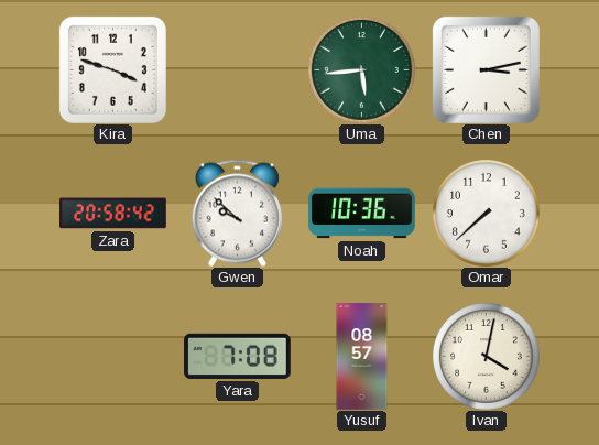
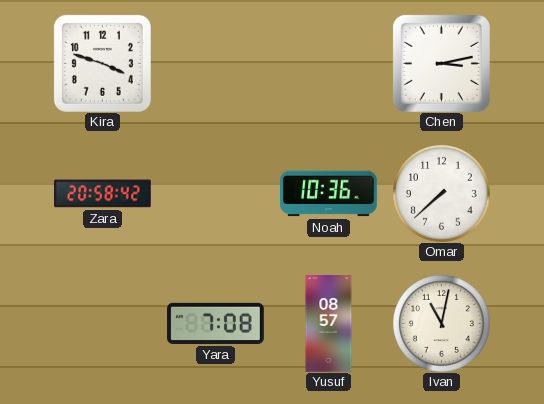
Uma: 5:44 -> none (362, 70)
Gwen: 9:52 -> none (237, 213)
Ivan: 4:02 -> 11:02 (442, 324)
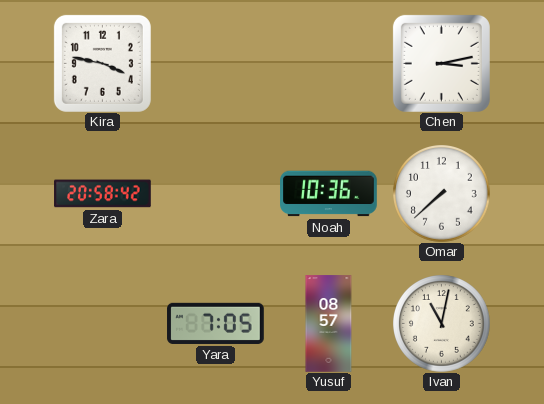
Kira: 3:48 -> 3:47 (102, 63)
Yara: 7:08 -> 7:05 (216, 323)
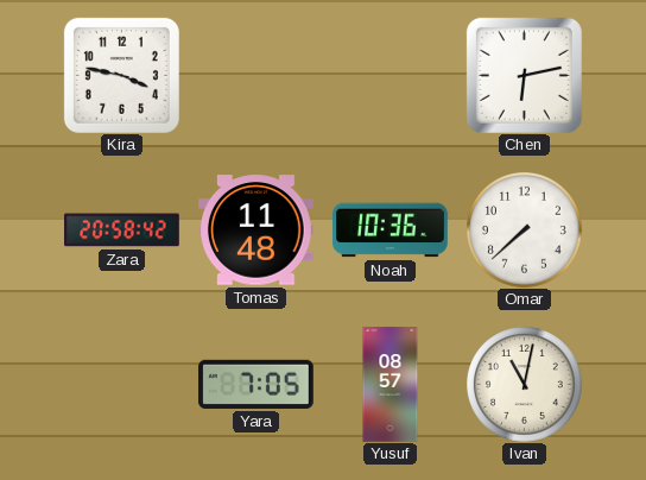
Chen: 3:13 -> 6:13 (524, 75)
Tomas: none -> 11:48 (256, 230)
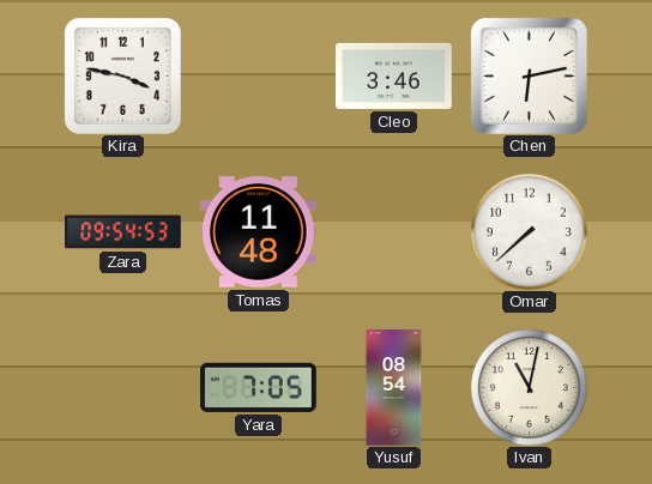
Cleo: none -> 3:46 (394, 75)
Zara: 20:58 -> 09:54 (123, 232)
Noah: 10:36 -> none (391, 230)
Yusuf: 08:57 -> 08:54 (394, 388)
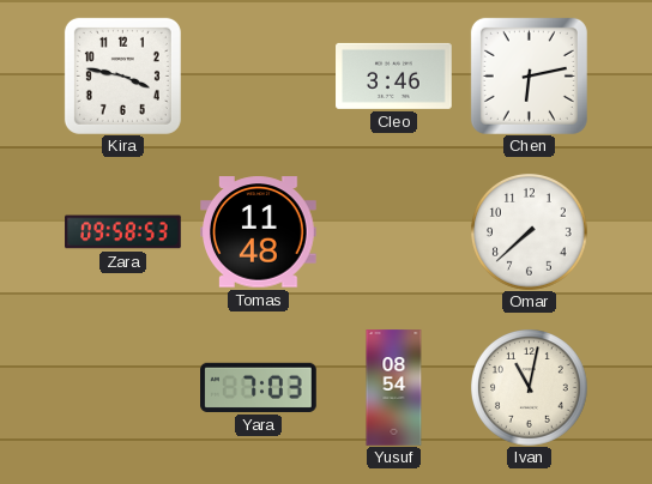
Zara: 09:54 -> 09:58 (123, 232)
Yara: 7:05 -> 7:03 (259, 387)
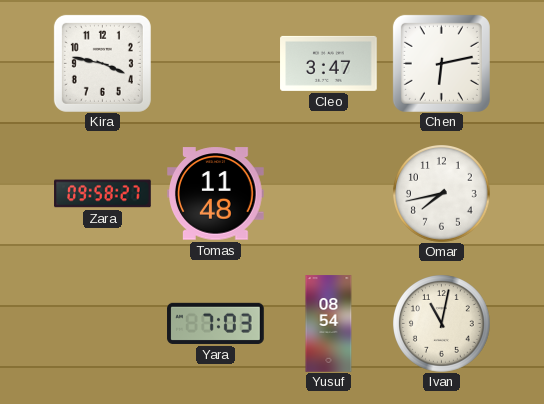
Cleo: 3:46 -> 3:47 (329, 63)
Zara: 09:58:53 -> 09:58:27 (103, 194)
Omar: 7:38 -> 7:43 (442, 194)
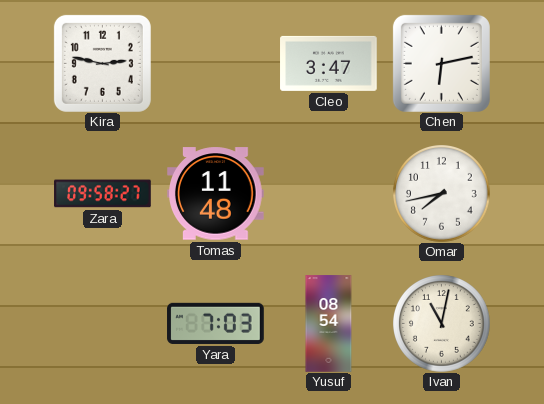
Kira: 3:47 -> 2:47 (102, 63)
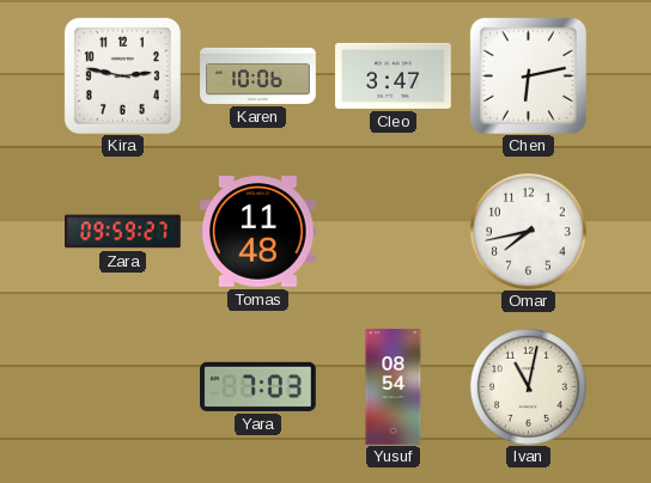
Karen: none -> 10:06 (258, 75)
Zara: 09:58 -> 09:59 (123, 232)
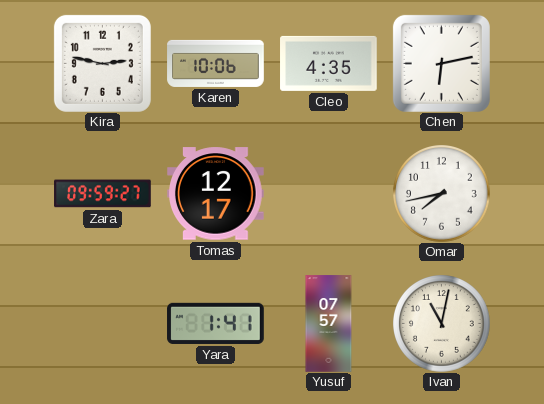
Cleo: 3:47 -> 4:35 (329, 63)
Tomas: 11:48 -> 12:17 (216, 194)
Yara: 7:03 -> 1:41 (216, 323)
Yusuf: 08:54 -> 07:57 (329, 324)
